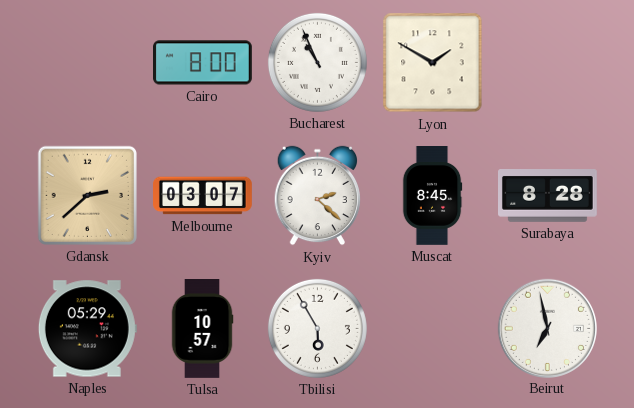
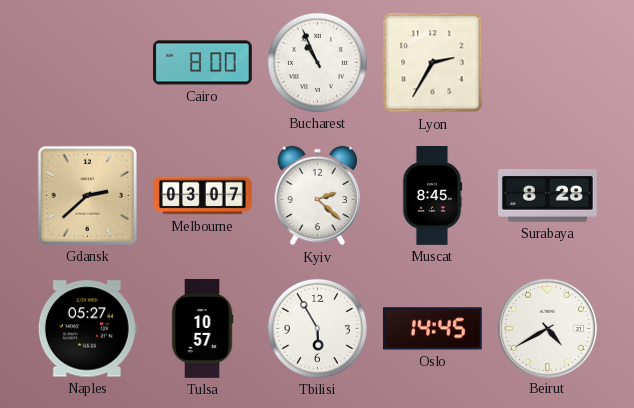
Lyon: 1:50 -> 2:35 (433, 63)
Naples: 05:29 -> 05:27 (87, 329)
Oslo: none -> 14:45 (432, 329)
Beirut: 6:58 -> 4:40 (547, 328)
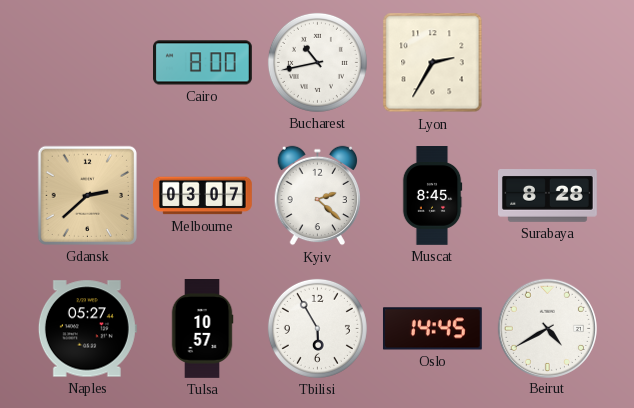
Bucharest: 10:56 -> 10:43 (317, 62)
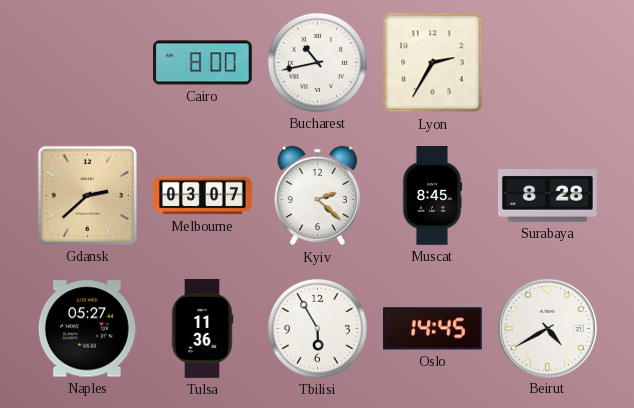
Tulsa: 10:57 -> 11:36 (202, 329)
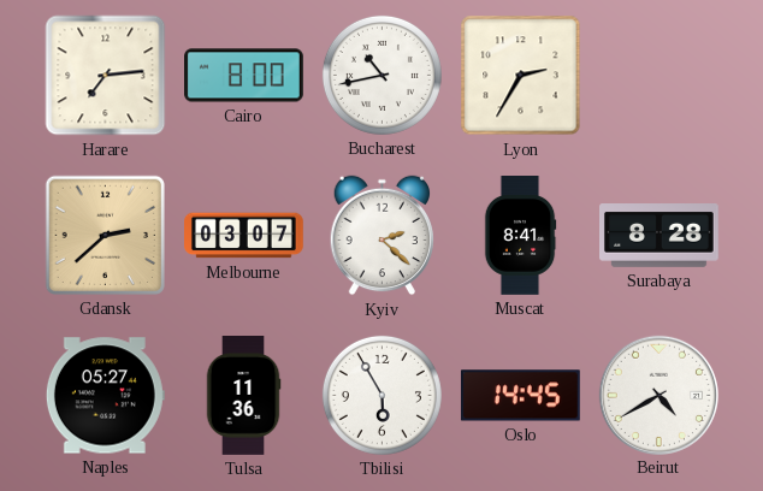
Harare: none -> 7:14 (106, 76)
Muscat: 8:45 -> 8:41 (520, 236)
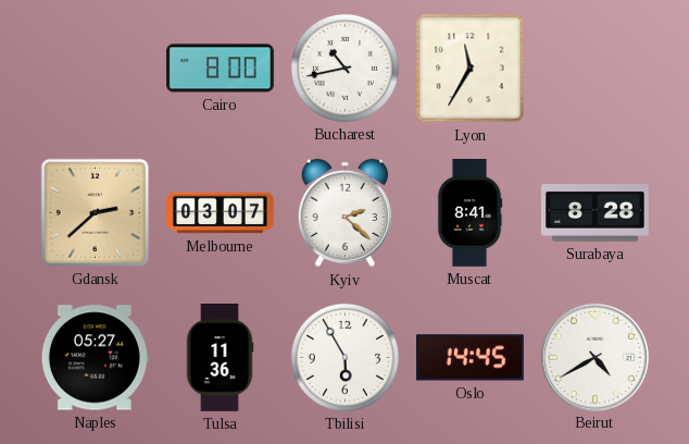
Harare: 7:14 -> none (106, 76)
Lyon: 2:35 -> 11:35 (471, 69)
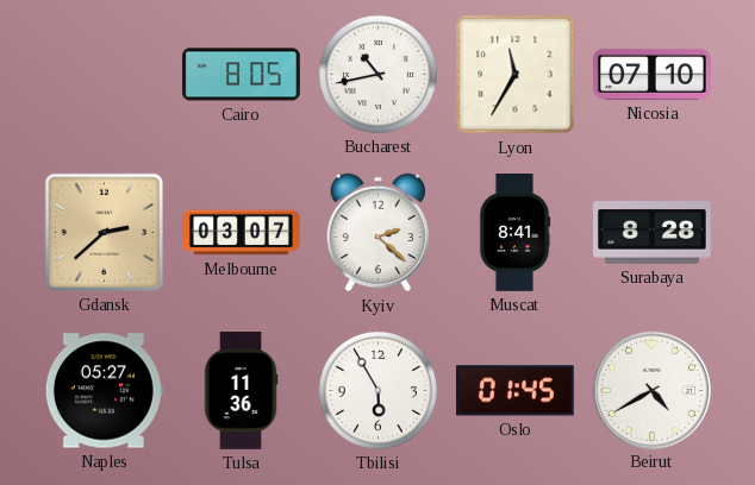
Cairo: 8:00 -> 8:05 (242, 75)
Nicosia: none -> 07:10 (653, 74)
Oslo: 14:45 -> 01:45 (514, 391)
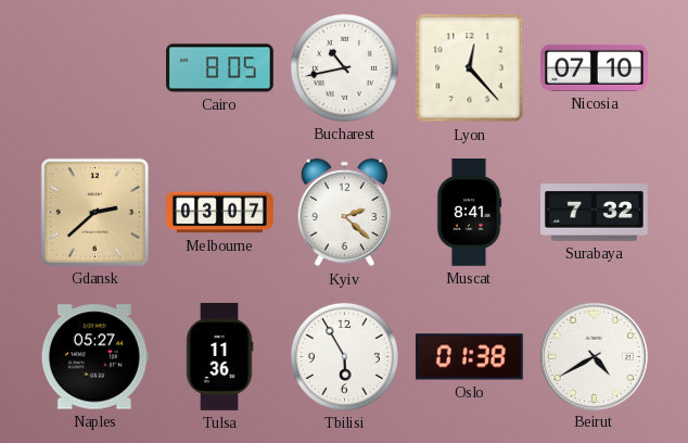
Lyon: 11:35 -> 12:23 (470, 68)
Surabaya: 8:28 -> 7:32 (595, 213)
Oslo: 01:45 -> 01:38 (469, 357)
